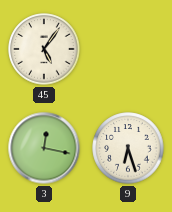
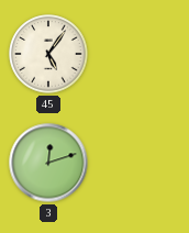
3: 12:17 -> 12:12 (48, 163)
9: 6:27 -> none (128, 148)
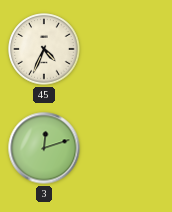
45: 5:06 -> 4:34 (44, 49)
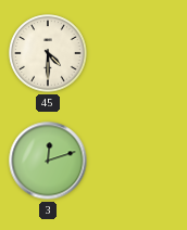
45: 4:34 -> 4:30 (48, 53)
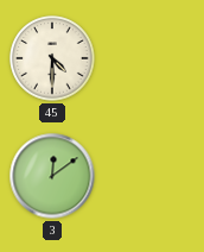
3: 12:12 -> 12:09 (52, 176)
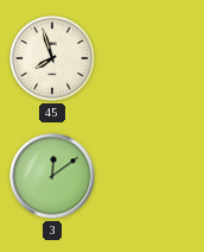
45: 4:30 -> 7:57 (52, 58)
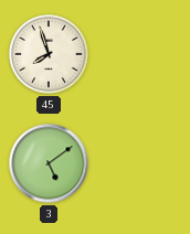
3: 12:09 -> 5:09 (49, 163)
